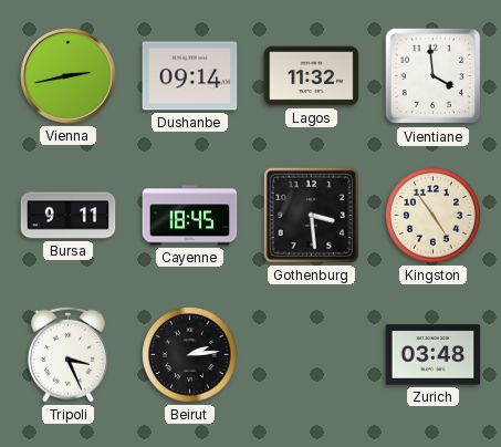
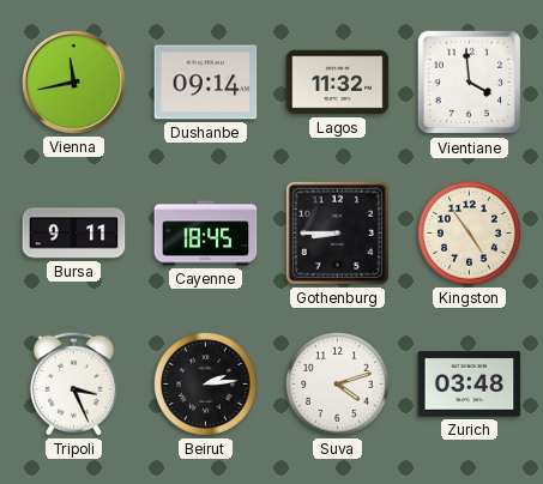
Vienna: 2:43 -> 11:43 (74, 83)
Gothenburg: 3:29 -> 8:45 (337, 232)
Suva: none -> 4:12 (338, 385)
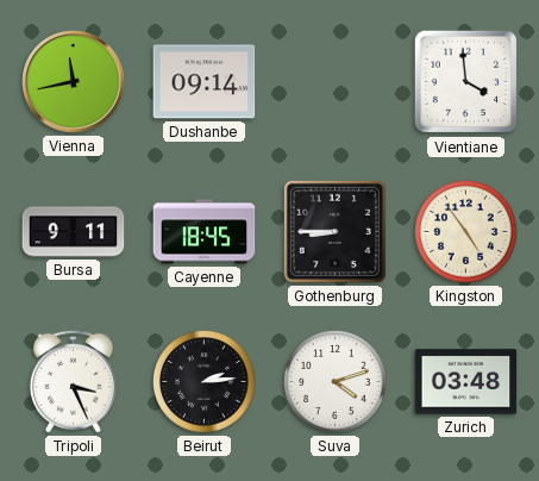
Lagos: 11:32 -> none (338, 83)
